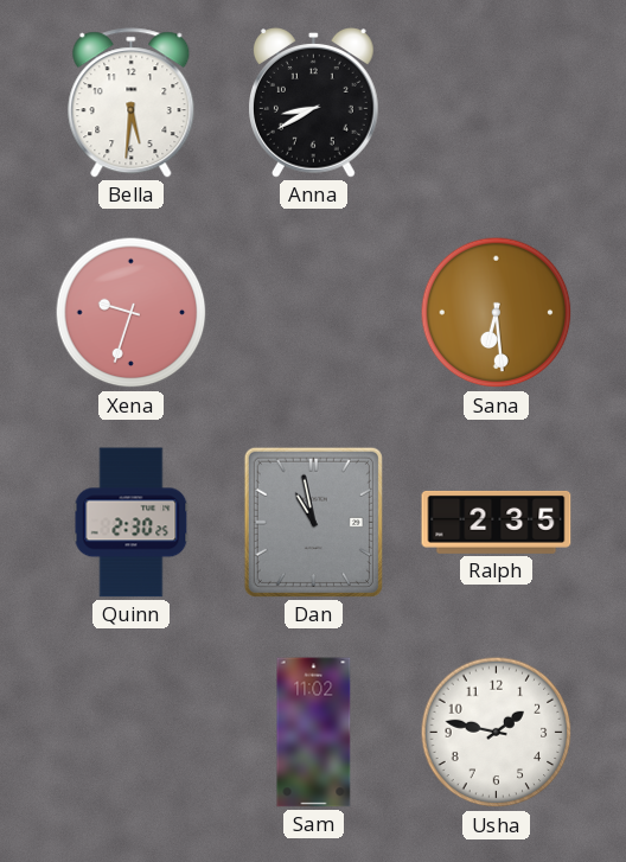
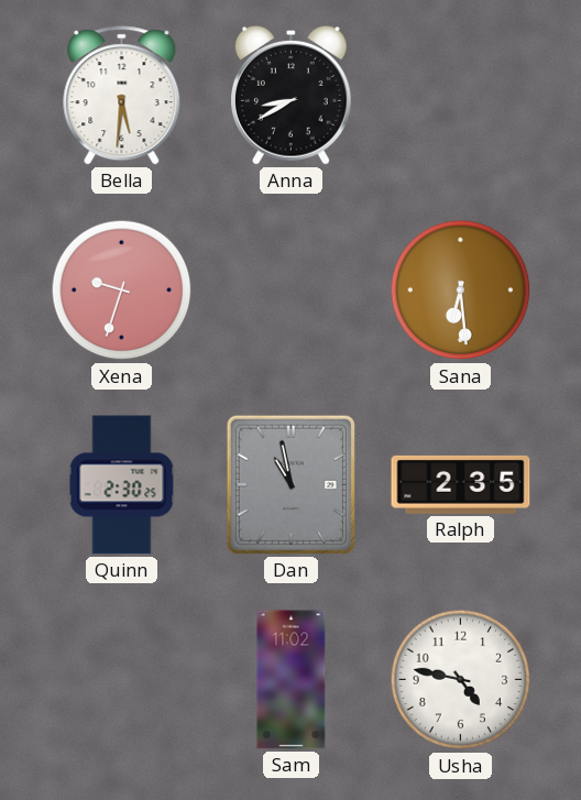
Usha: 1:47 -> 4:47 (461, 680)
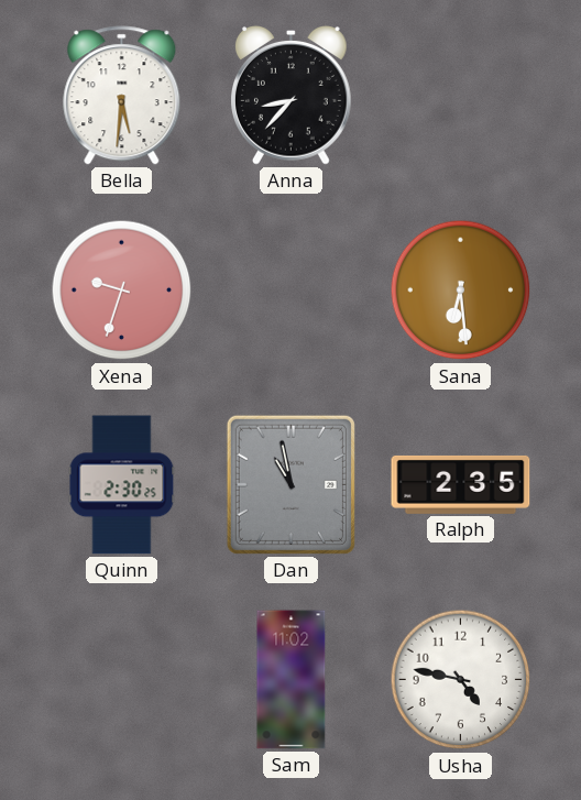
Anna: 8:40 -> 8:37 (292, 96)
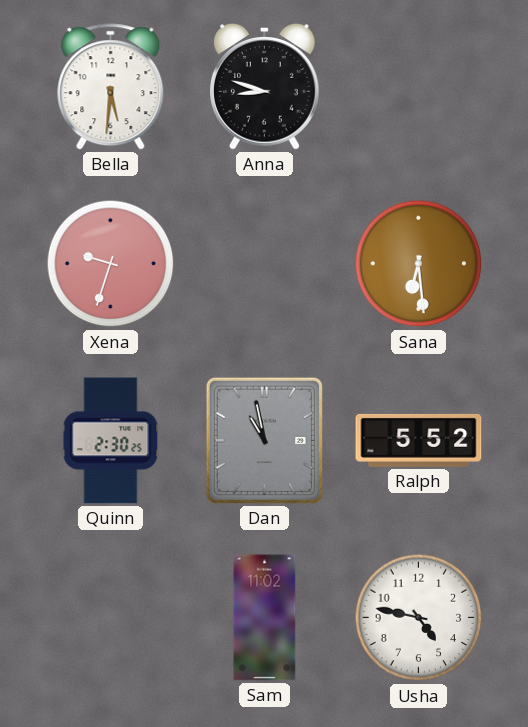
Anna: 8:37 -> 8:48 (265, 87)
Ralph: 2:35 -> 5:52 (419, 440)
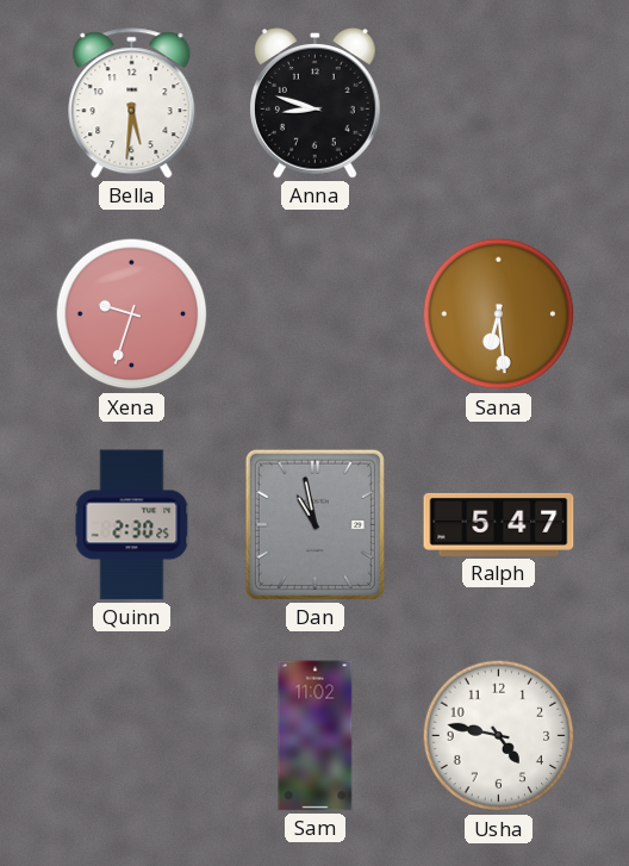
Ralph: 5:52 -> 5:47 (499, 524)
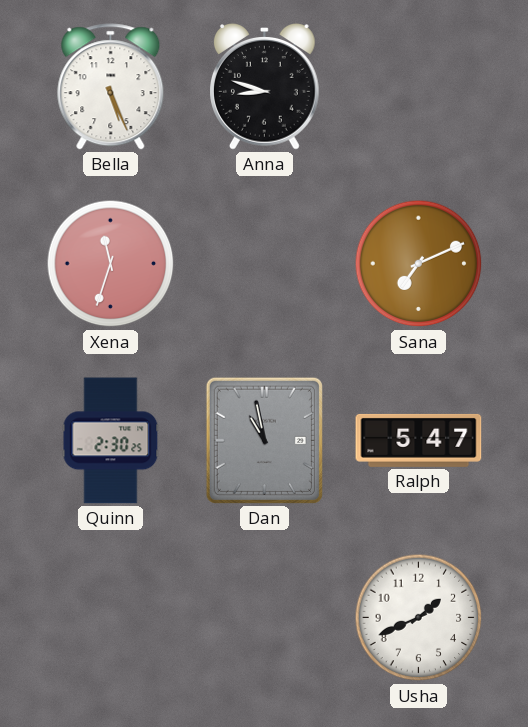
Bella: 5:31 -> 5:26 (111, 87)
Xena: 9:33 -> 11:33 (111, 264)
Sana: 6:29 -> 7:11 (419, 264)
Sam: 11:02 -> none (316, 736)
Usha: 4:47 -> 1:41 (419, 618)
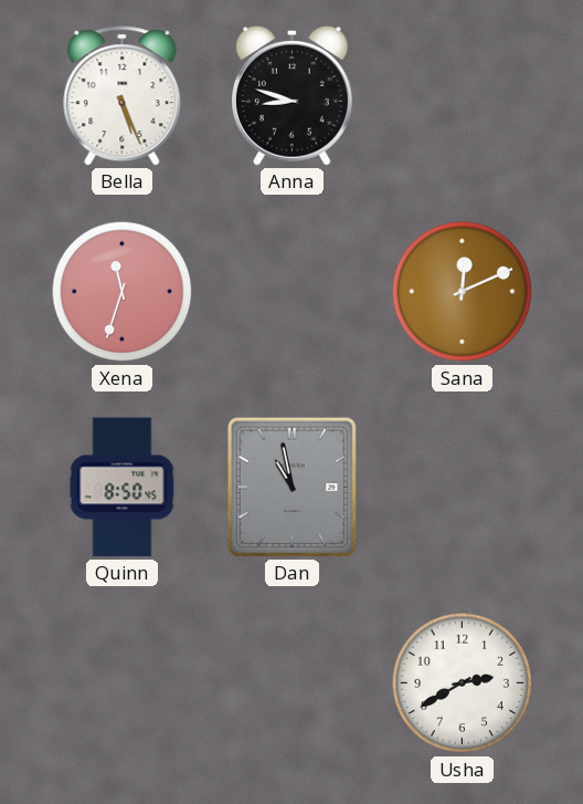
Sana: 7:11 -> 12:11 (463, 292)
Quinn: 2:30 -> 8:50 (123, 488)
Ralph: 5:47 -> none (419, 440)
Usha: 1:41 -> 2:40 (463, 683)
